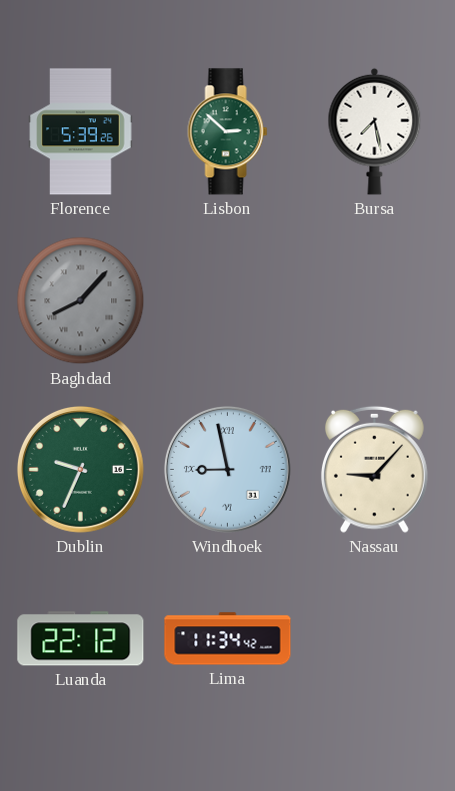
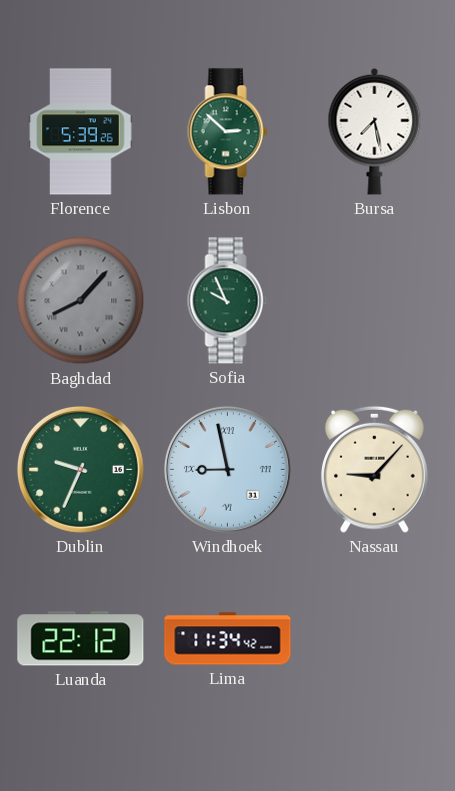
Sofia: none -> 9:56 (228, 301)
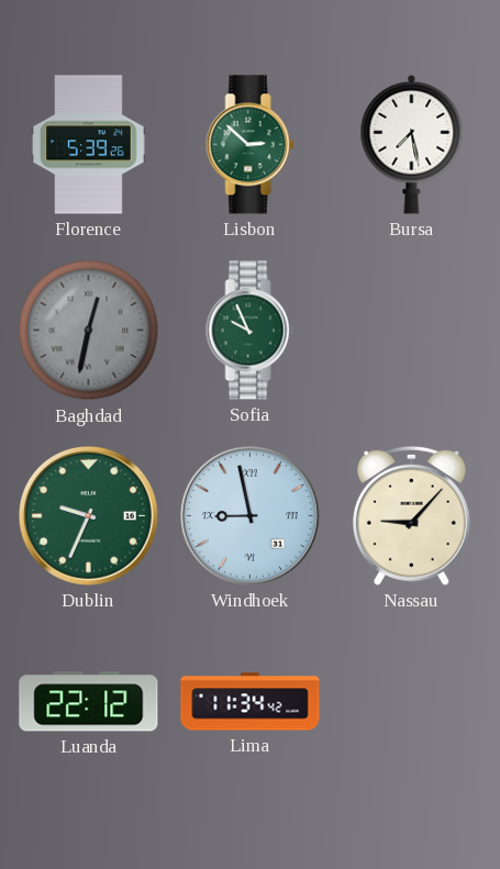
Baghdad: 8:07 -> 12:32 (89, 331)
